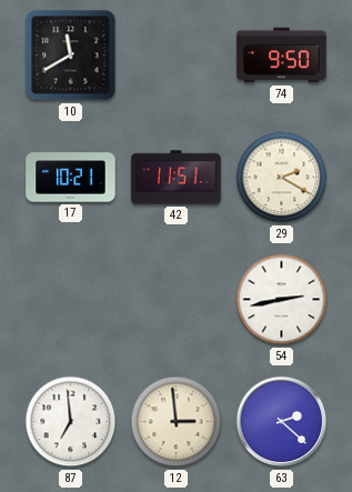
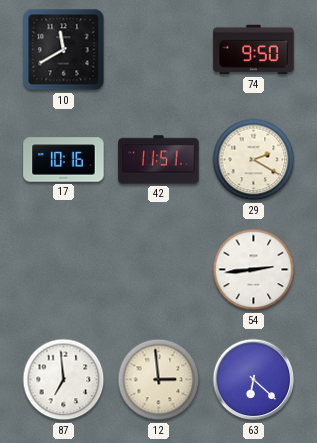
17: 10:21 -> 10:16 (64, 160)
54: 2:43 -> 2:44 (254, 270)
63: 2:22 -> 6:22 (254, 380)
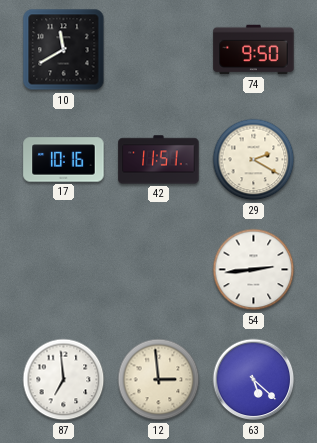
63: 6:22 -> 5:22 (254, 380)
